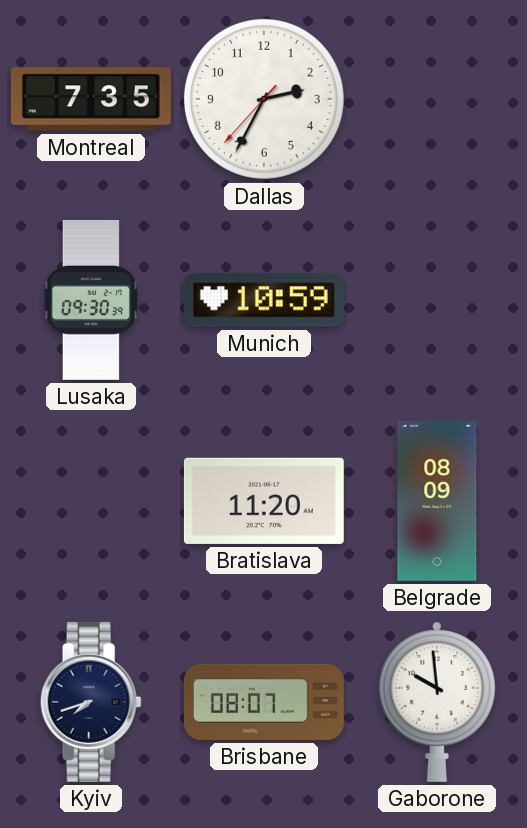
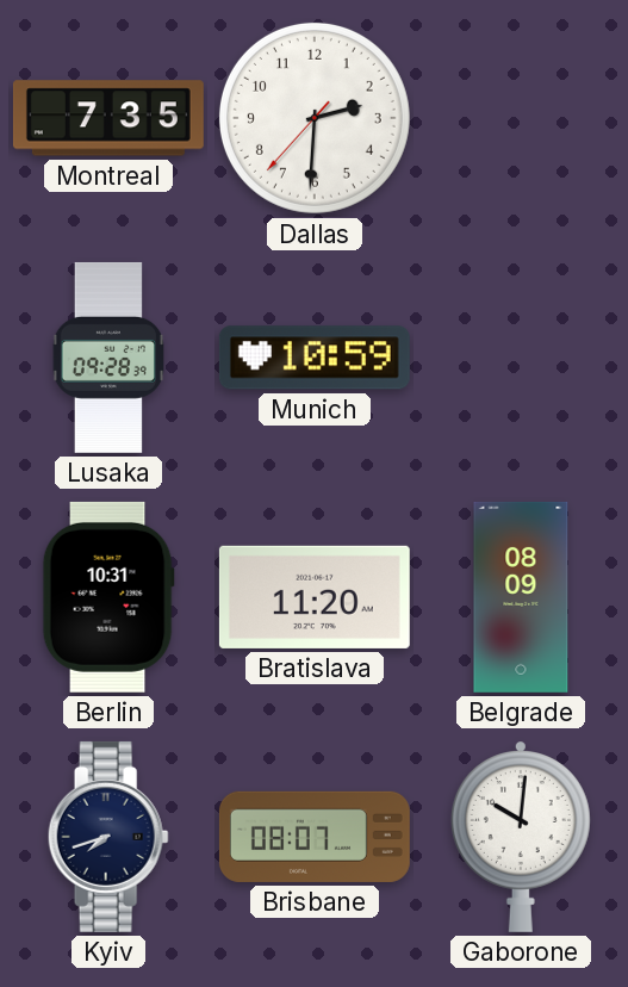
Dallas: 2:34 -> 2:30 (315, 118)
Lusaka: 09:30 -> 09:28 (108, 358)
Berlin: none -> 10:31 (108, 597)
Gaborone: 9:59 -> 10:01 (521, 837)
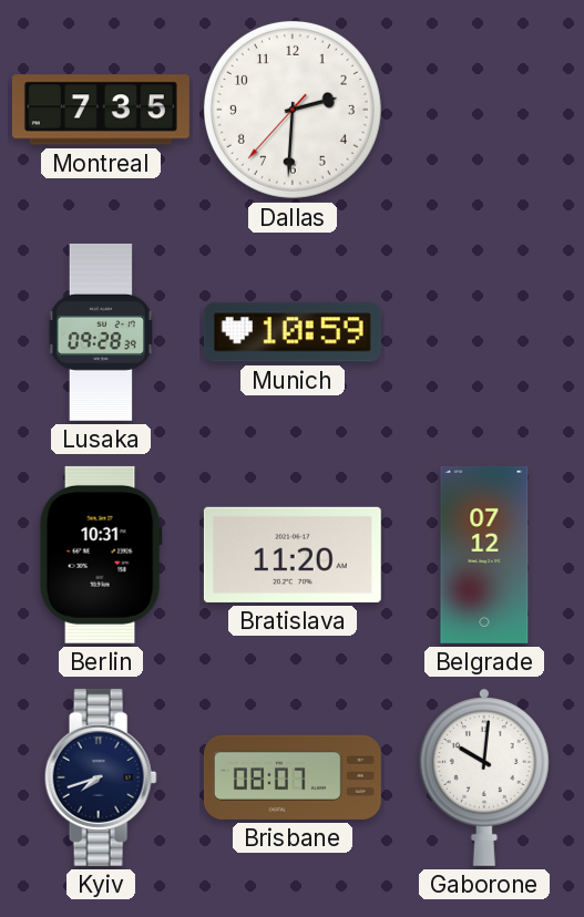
Belgrade: 08:09 -> 07:12 (484, 555)
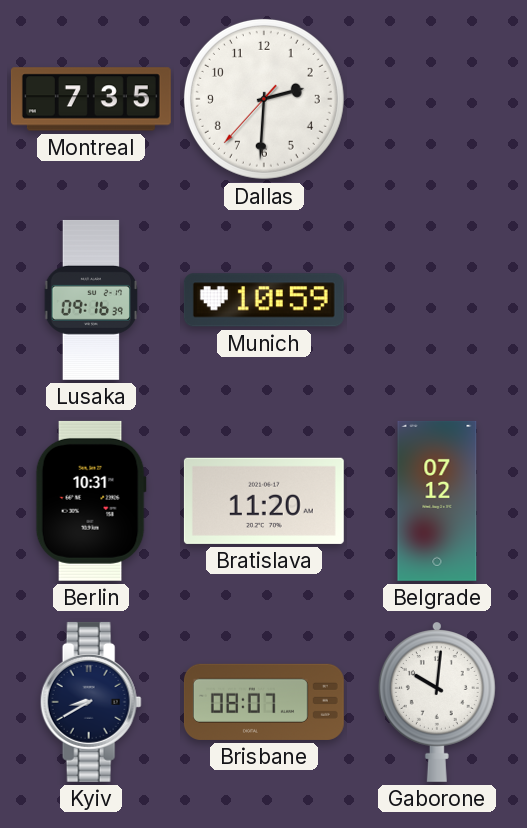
Lusaka: 09:28 -> 09:16 (91, 300)
Kyiv: 7:42 -> 8:40 (91, 702)
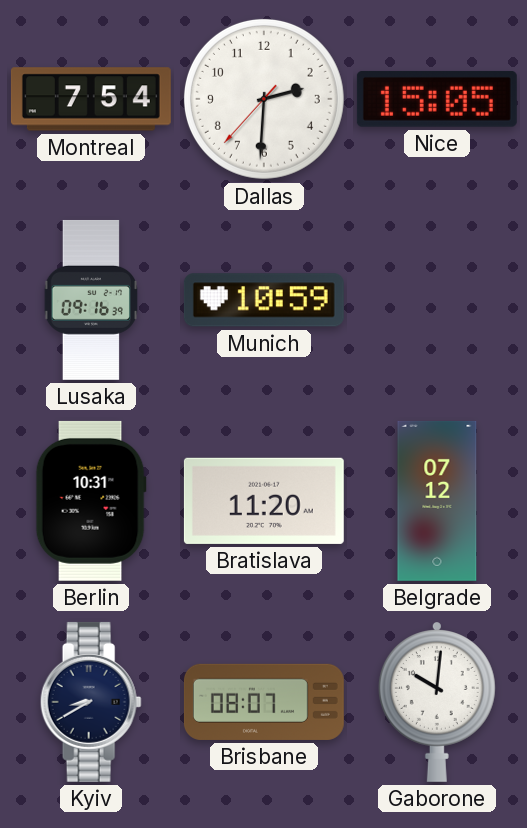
Montreal: 7:35 -> 7:54 (91, 99)
Nice: none -> 15:05 (437, 99)
